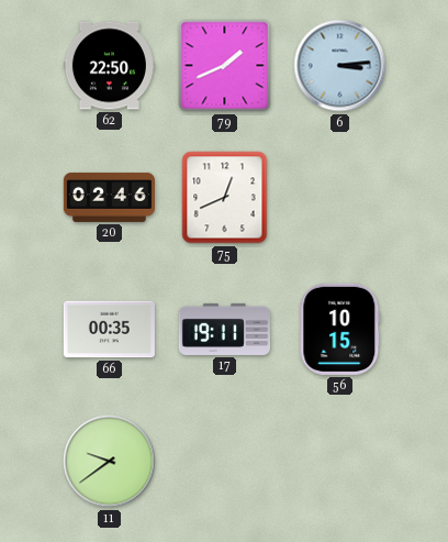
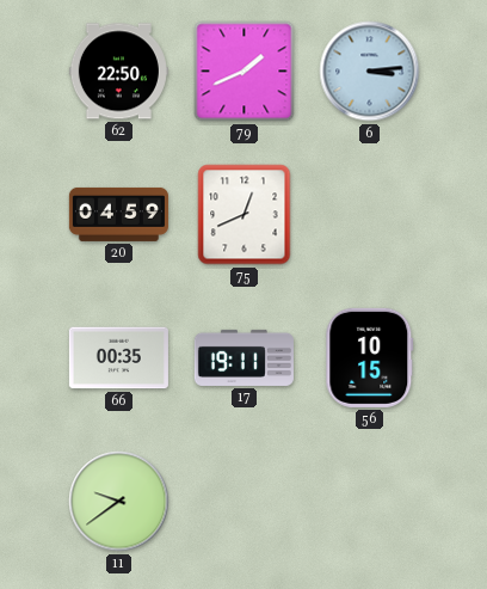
20: 02:46 -> 04:59 (118, 214)
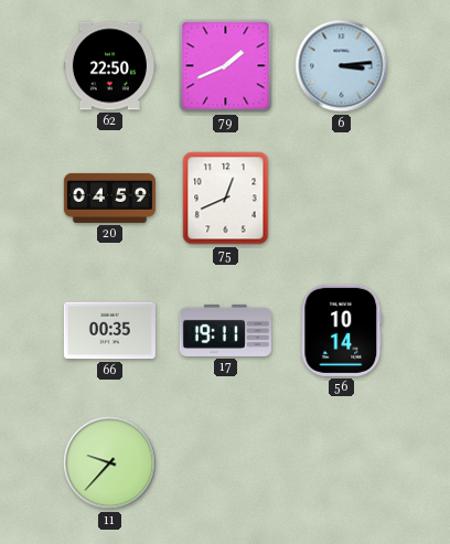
56: 10:15 -> 10:14 (342, 330)
11: 9:39 -> 9:37 (110, 463)
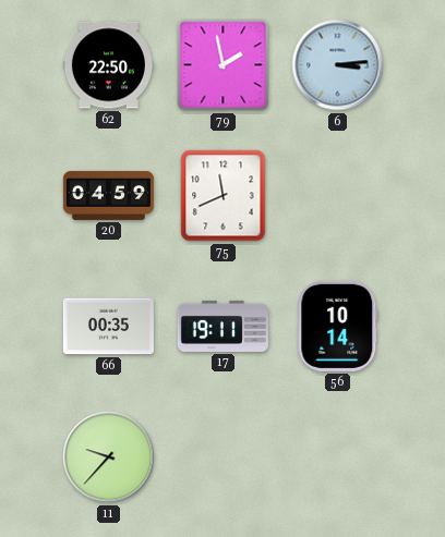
79: 1:41 -> 1:58 (224, 65)
75: 12:41 -> 11:41 (224, 196)
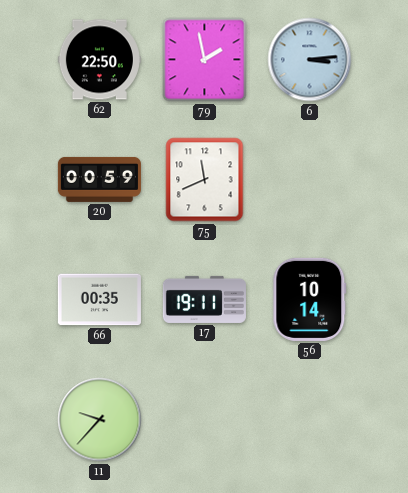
20: 04:59 -> 00:59 (99, 179)
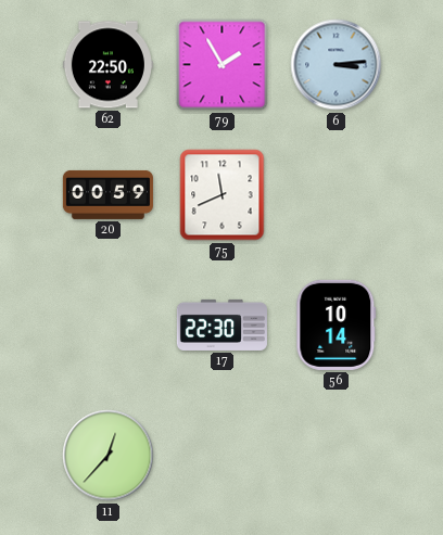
79: 1:58 -> 1:55 (223, 65)
66: 00:35 -> none (99, 300)
17: 19:11 -> 22:30 (221, 324)
11: 9:37 -> 12:37 (109, 456)
